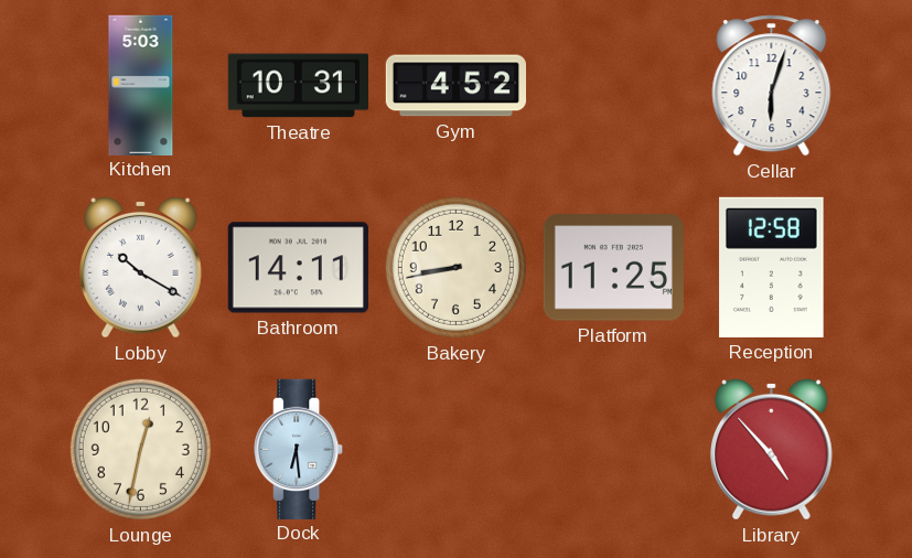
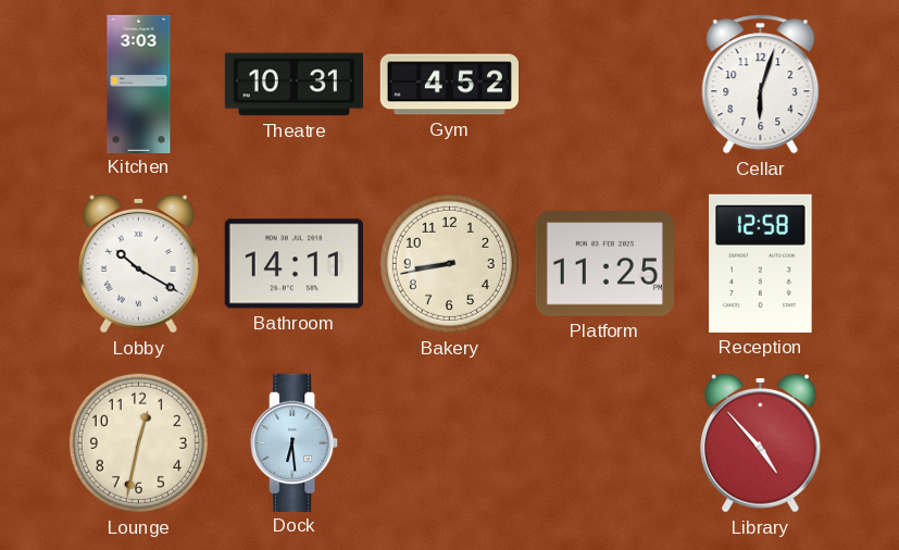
Kitchen: 5:03 -> 3:03 (139, 84)
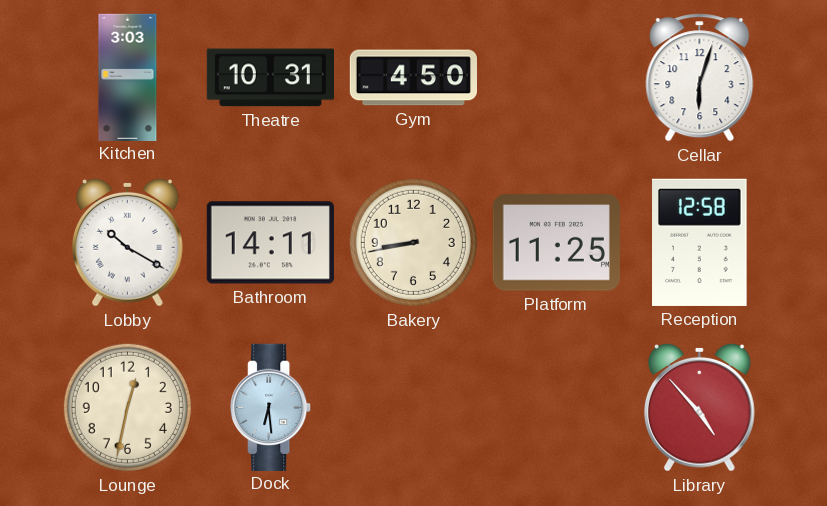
Gym: 4:52 -> 4:50 (413, 78)
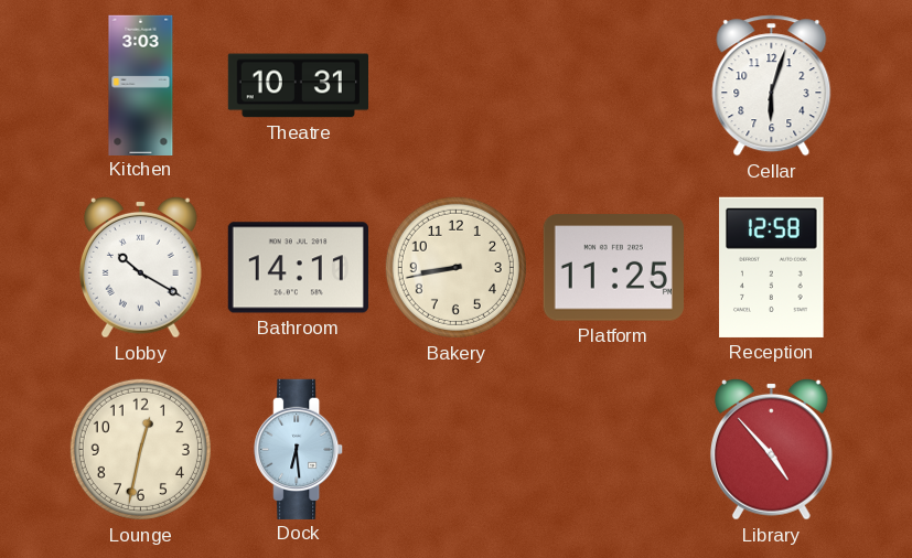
Gym: 4:50 -> none (413, 78)
